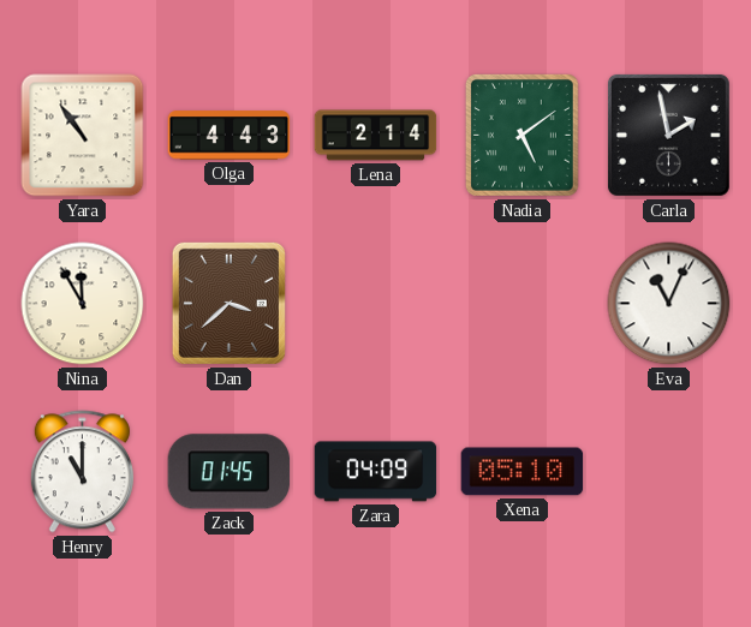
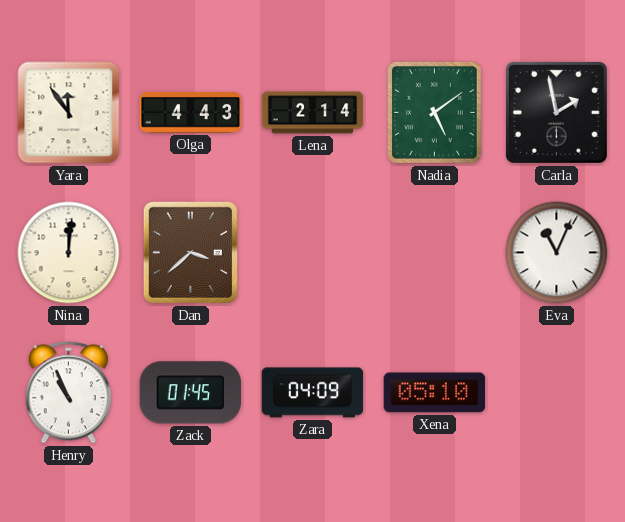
Yara: 10:54 -> 11:54 (69, 113)
Nina: 11:55 -> 12:01 (69, 253)
Henry: 11:00 -> 10:56 (68, 393)
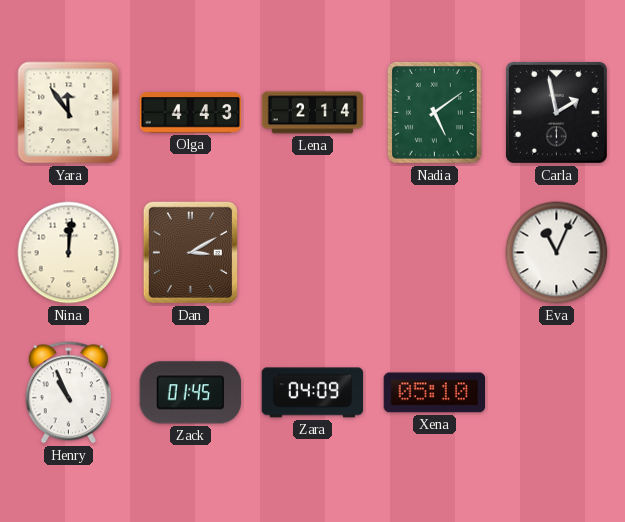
Dan: 3:38 -> 3:10 (190, 252)
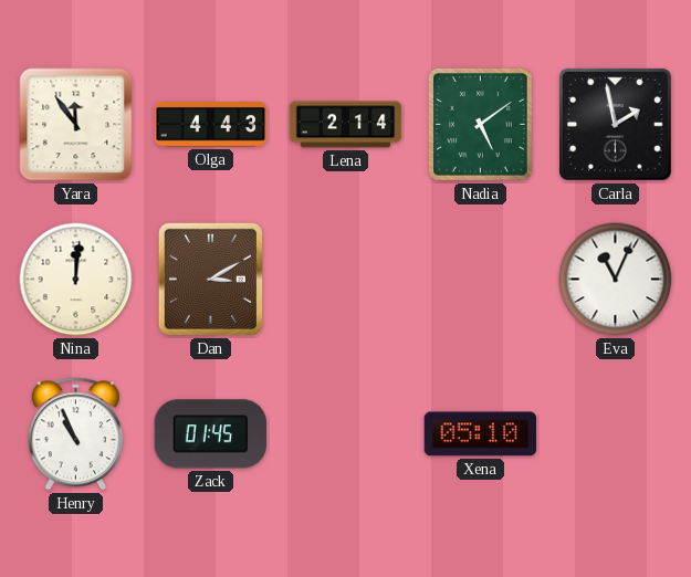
Zara: 04:09 -> none (313, 393)
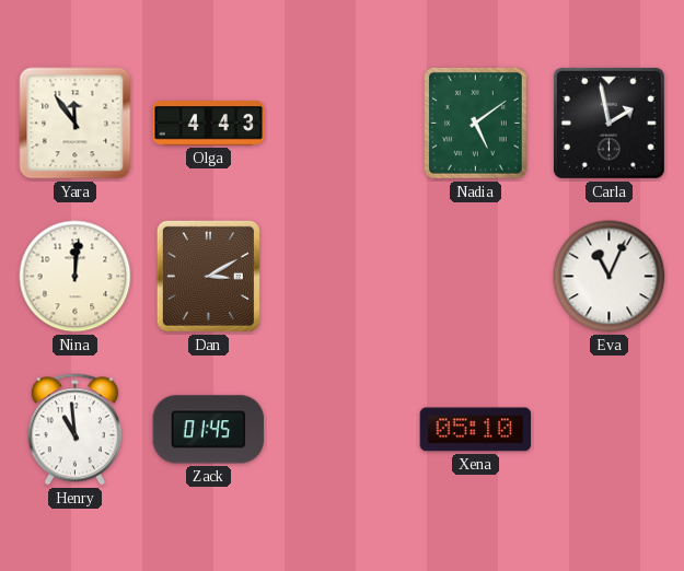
Lena: 2:14 -> none (346, 125)
Henry: 10:56 -> 10:59 (74, 430)
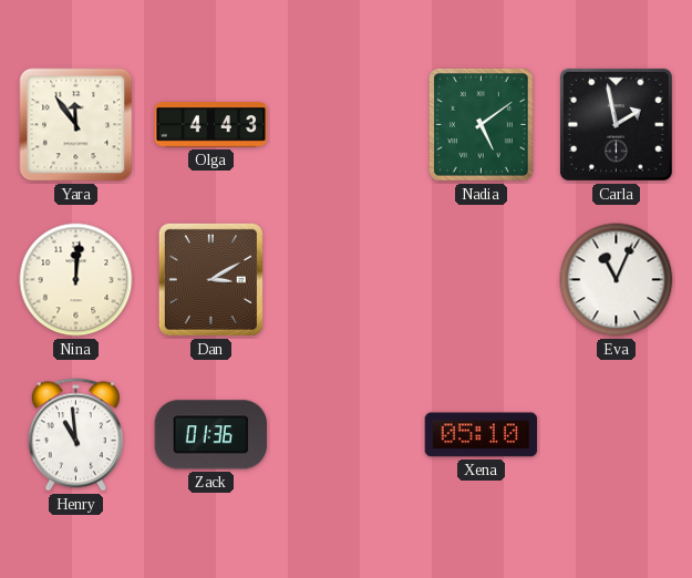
Zack: 01:45 -> 01:36 (211, 435)
